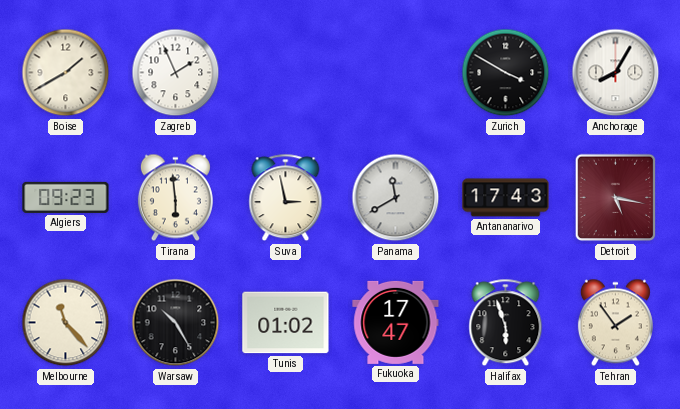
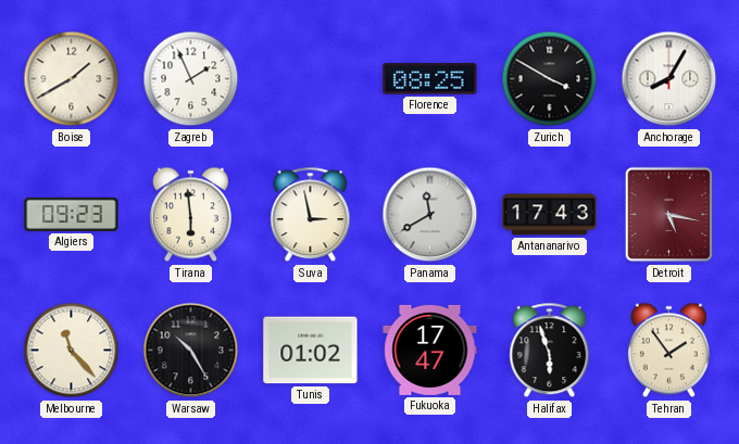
Florence: none -> 08:25 (430, 79)
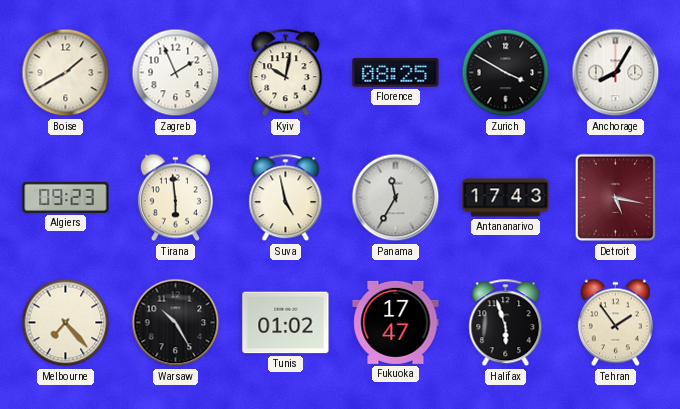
Kyiv: none -> 10:02 (286, 73)
Suva: 2:58 -> 4:58 (286, 198)
Panama: 11:40 -> 11:35 (396, 198)
Melbourne: 11:23 -> 7:23 (66, 323)
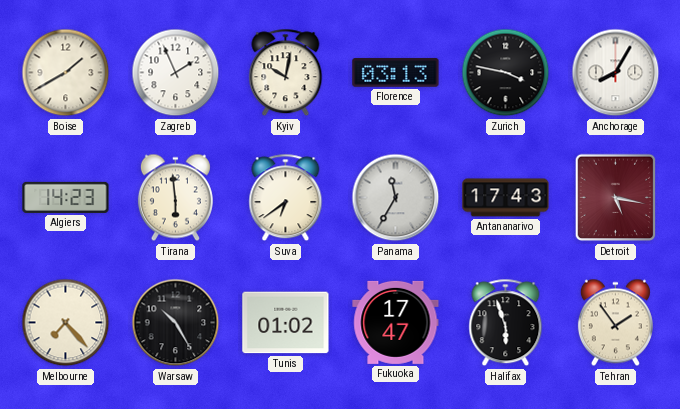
Florence: 08:25 -> 03:13 (396, 73)
Zurich: 3:50 -> 3:47 (506, 73)
Algiers: 09:23 -> 14:23 (66, 197)
Suva: 4:58 -> 6:39 (286, 198)
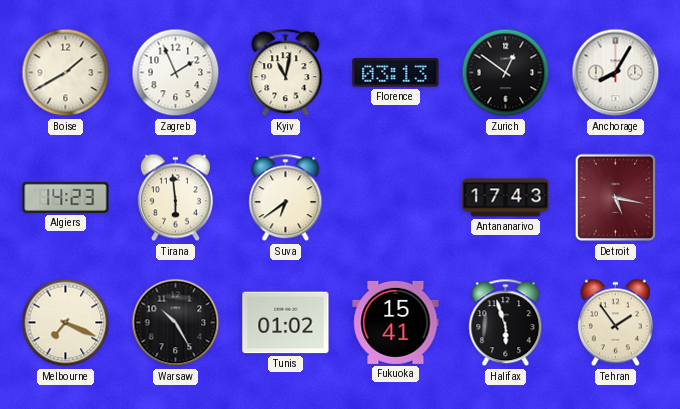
Kyiv: 10:02 -> 11:02 (286, 73)
Zurich: 3:47 -> 12:51 (506, 73)
Panama: 11:35 -> none (396, 198)
Melbourne: 7:23 -> 7:19 (66, 323)
Fukuoka: 17:47 -> 15:41 (396, 322)
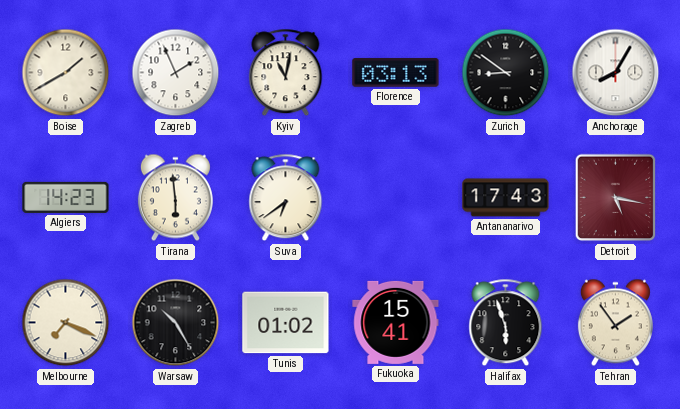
Zurich: 12:51 -> 8:51 (506, 73)
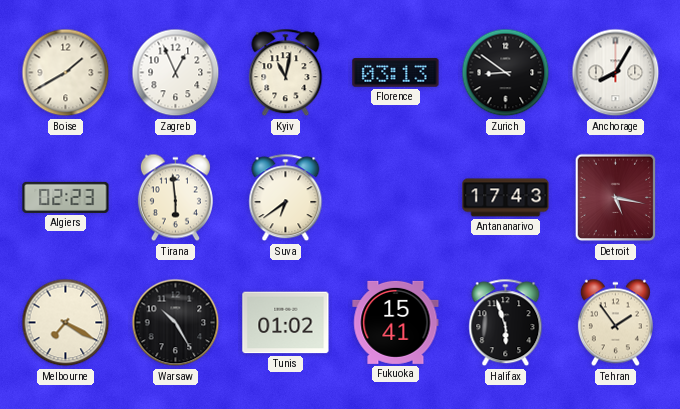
Zagreb: 1:56 -> 12:56 (176, 73)
Algiers: 14:23 -> 02:23 (66, 197)
Melbourne: 7:19 -> 7:20 (66, 323)
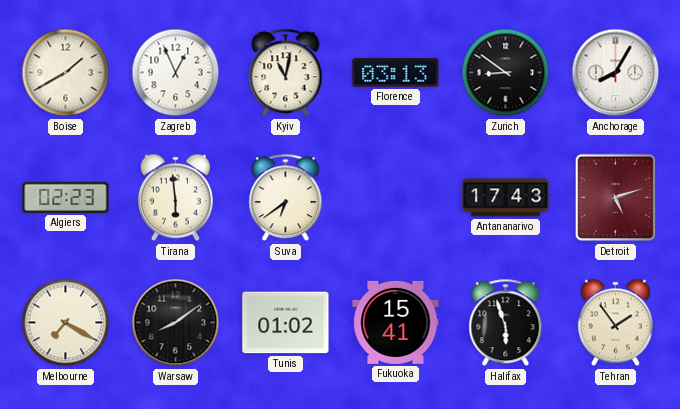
Detroit: 5:17 -> 5:12 (616, 198)
Warsaw: 10:25 -> 8:09 (176, 323)
